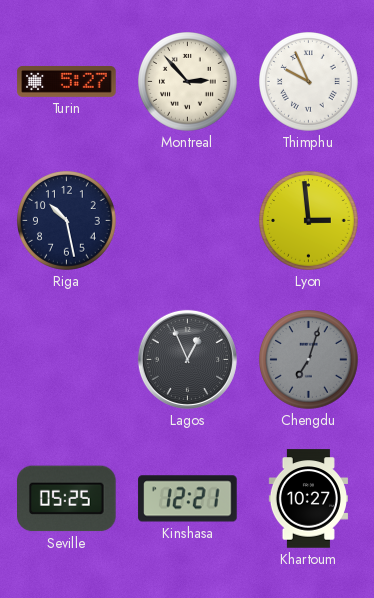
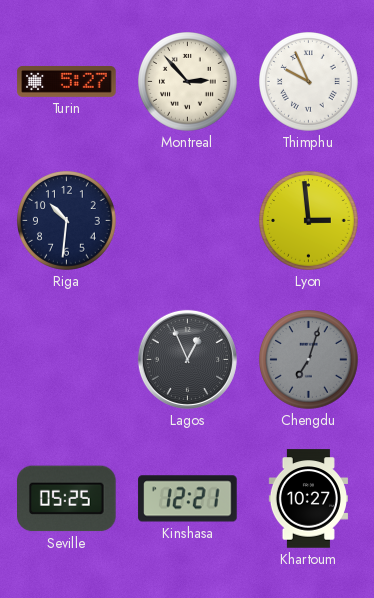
Riga: 10:28 -> 10:31 (67, 221)
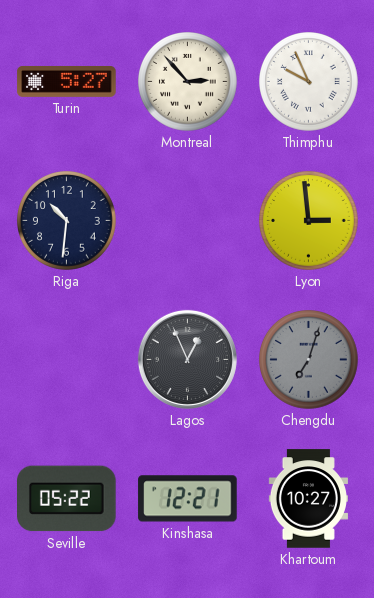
Seville: 05:25 -> 05:22 (67, 499)
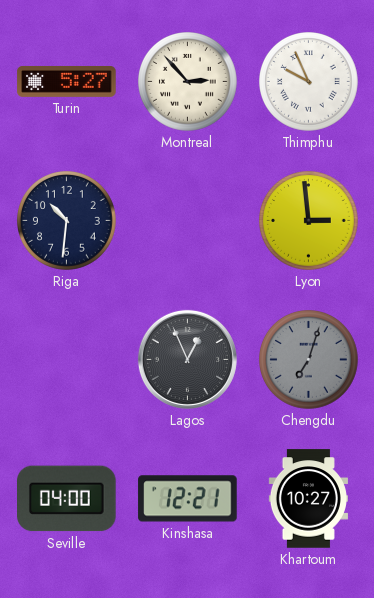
Seville: 05:22 -> 04:00 (67, 499)
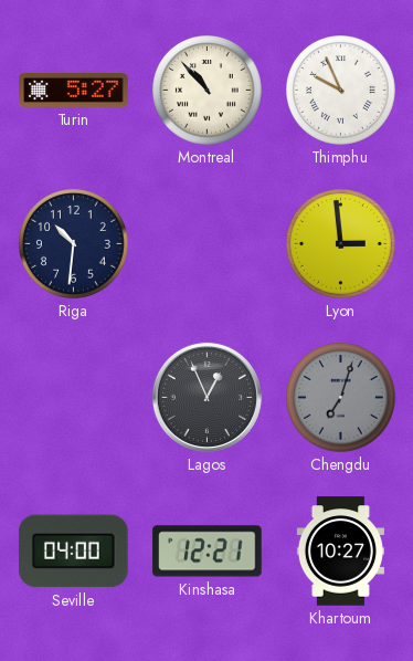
Montreal: 2:53 -> 10:53 (208, 91)
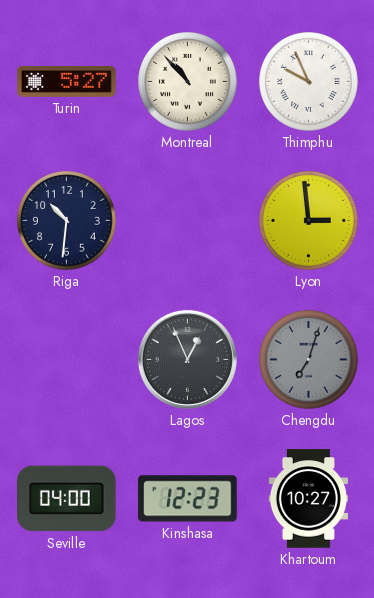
Kinshasa: 12:21 -> 12:23 (188, 499)
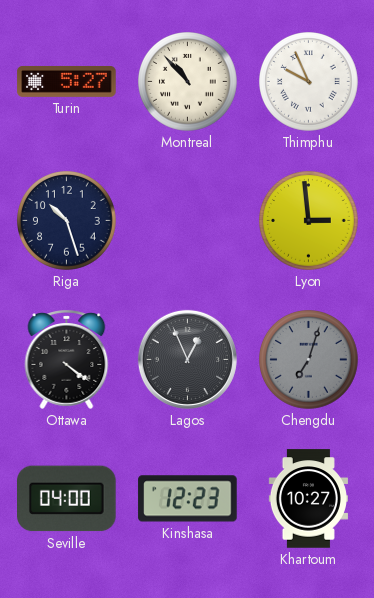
Riga: 10:31 -> 10:27 (67, 221)
Ottawa: none -> 4:21 (67, 359)
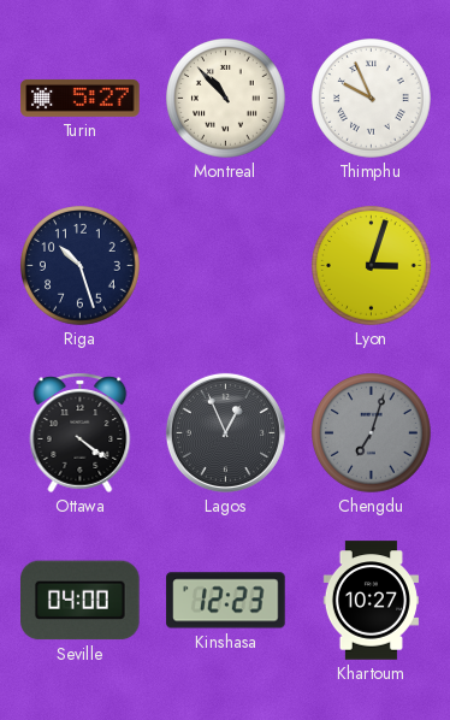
Lyon: 2:59 -> 3:03 (372, 266)
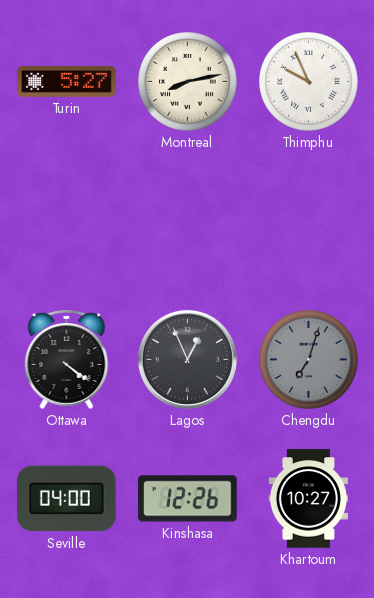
Montreal: 10:53 -> 8:13 (188, 82)
Riga: 10:27 -> none (81, 266)
Lyon: 3:03 -> none (372, 266)
Kinshasa: 12:23 -> 12:26 (188, 499)
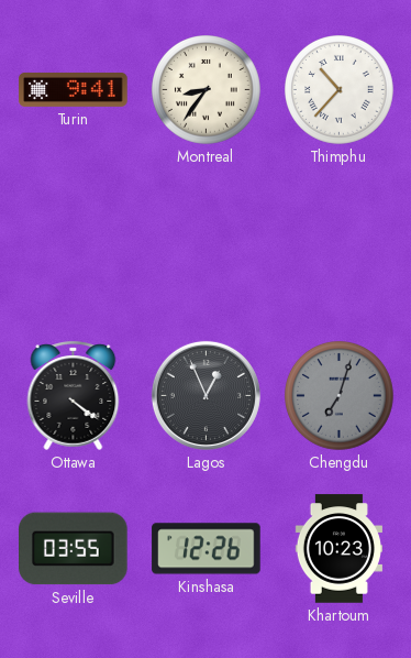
Turin: 5:27 -> 9:41 (74, 89)
Montreal: 8:13 -> 8:36 (207, 90)
Thimphu: 9:56 -> 10:37 (340, 90)
Seville: 04:00 -> 03:55 (74, 549)
Khartoum: 10:27 -> 10:23 (338, 549)
